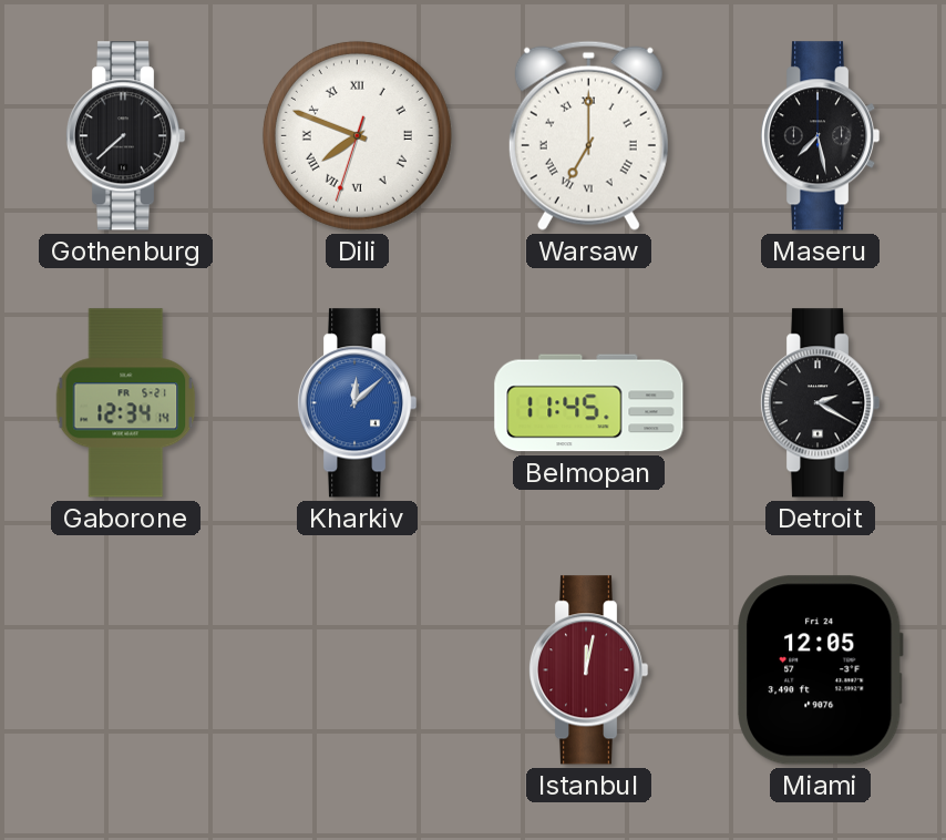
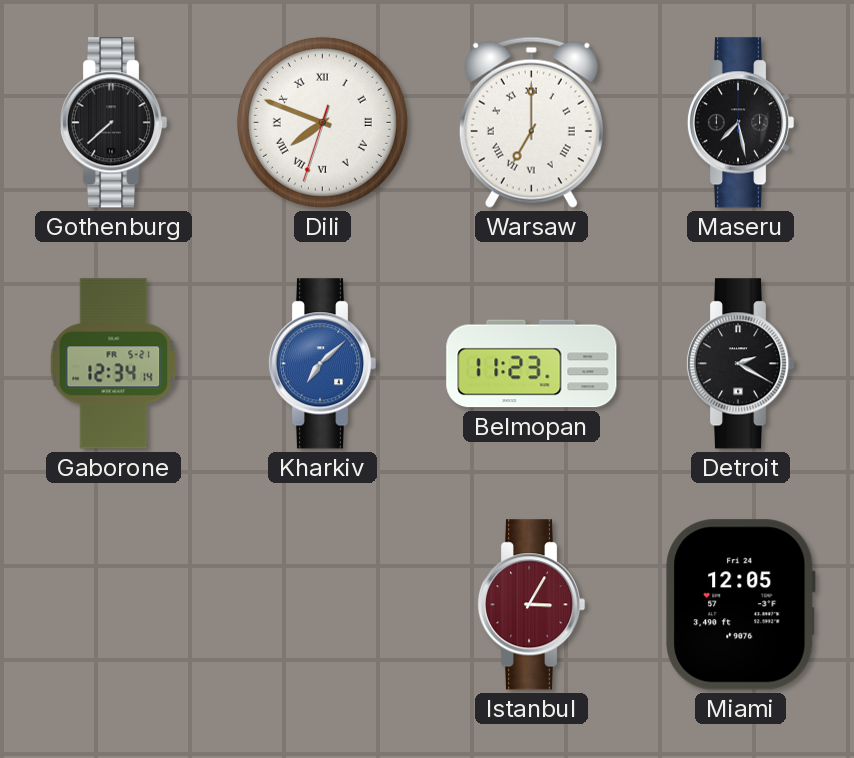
Kharkiv: 12:08 -> 7:08 (322, 364)
Belmopan: 11:45 -> 11:23 (532, 364)
Istanbul: 12:02 -> 3:05 (531, 605)
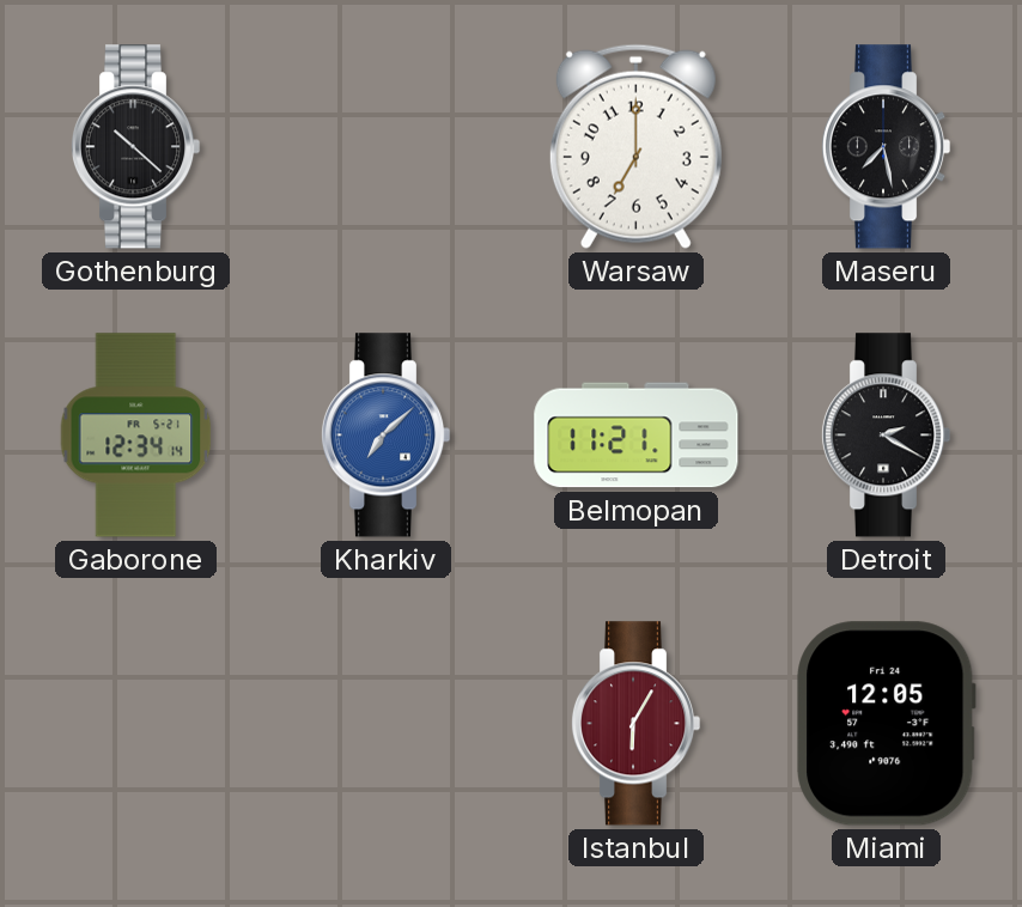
Gothenburg: 7:38 -> 10:22 (135, 147)
Dili: 7:48 -> none (322, 122)
Warsaw numerals: Roman -> Arabic (635, 146)
Belmopan: 11:23 -> 11:21 (637, 436)
Istanbul: 3:05 -> 6:05 (635, 724)
